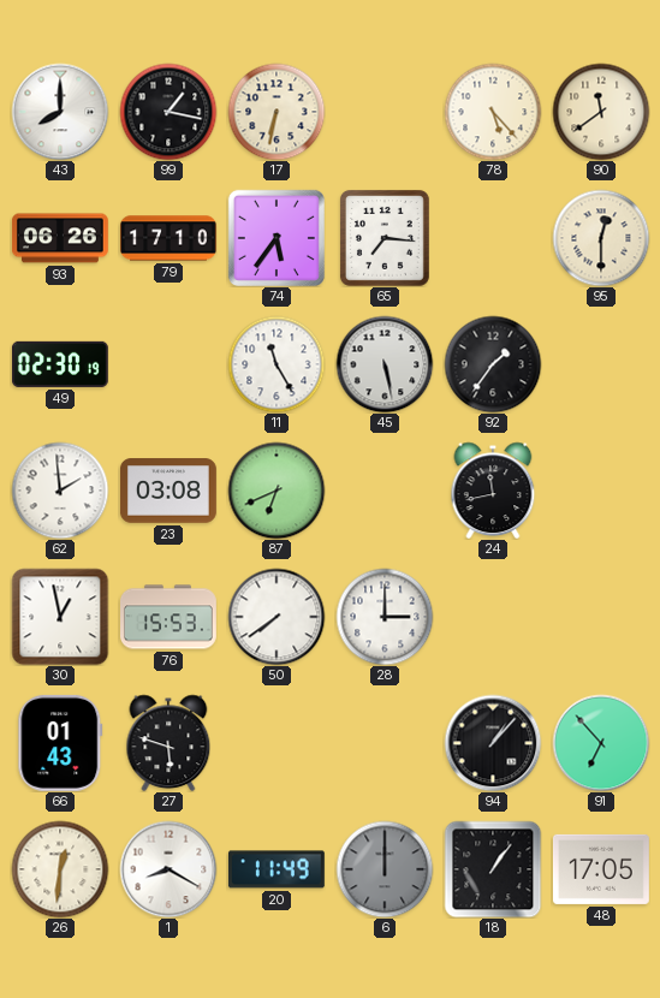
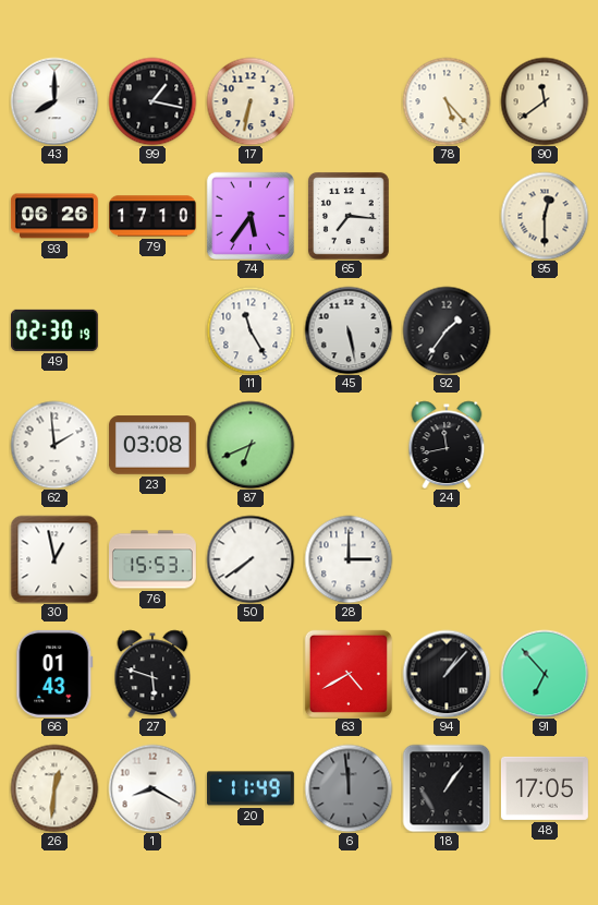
63: none -> 4:40 (349, 674)
6: 12:00 -> 11:59 (349, 788)
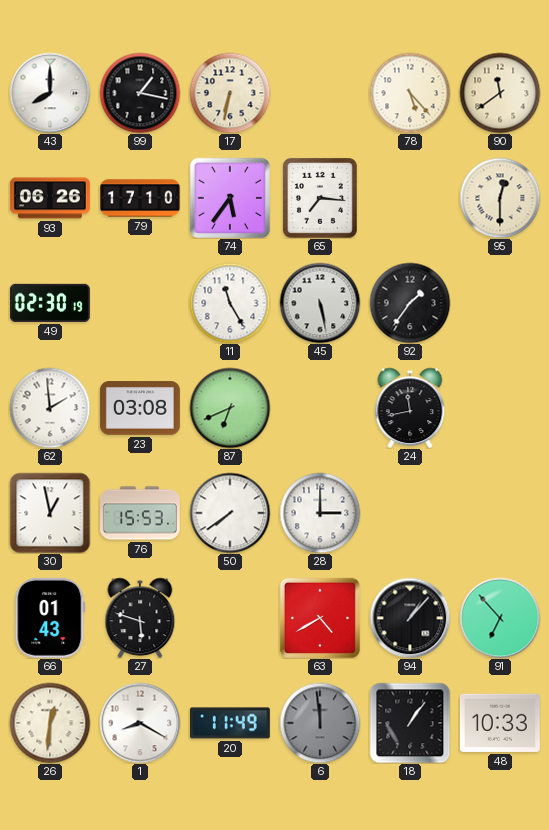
48: 17:05 -> 10:33 (500, 723)
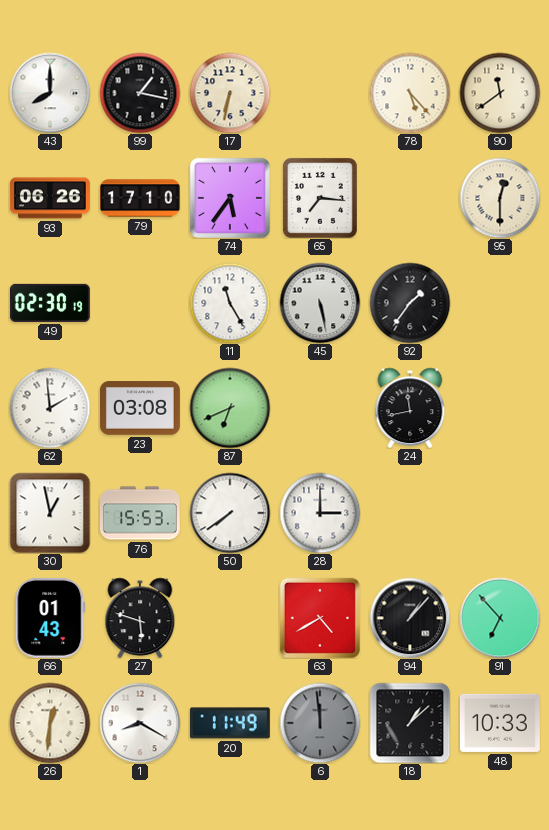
18: 1:06 -> 1:08 (410, 723)
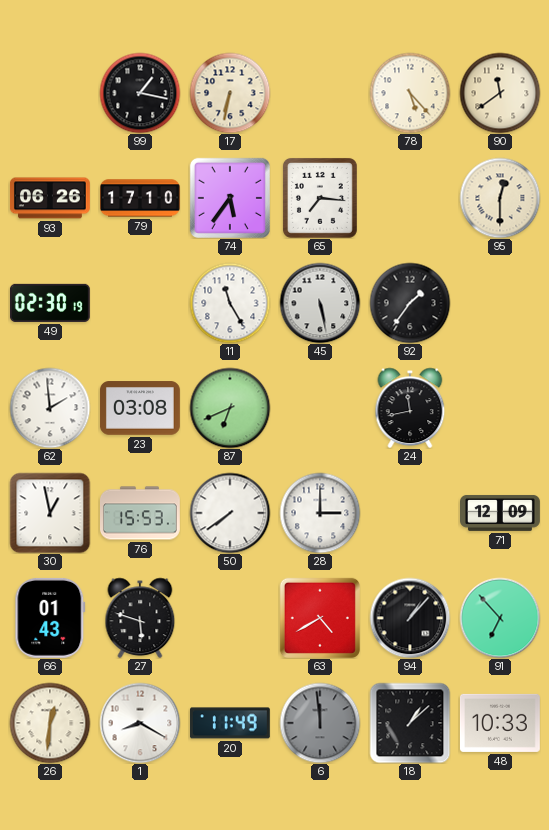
43: 8:00 -> none (50, 93)
71: none -> 12:09 (501, 513)
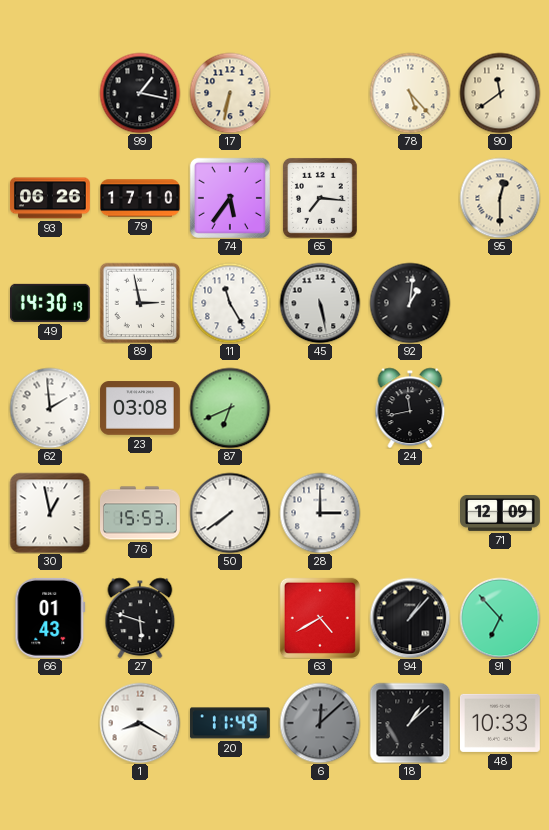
49: 02:30 -> 14:30 (50, 303)
89: none -> 2:58 (140, 303)
92: 1:36 -> 1:01 (410, 303)
26: 12:31 -> none (50, 723)
6: 11:59 -> 12:08 (320, 723)
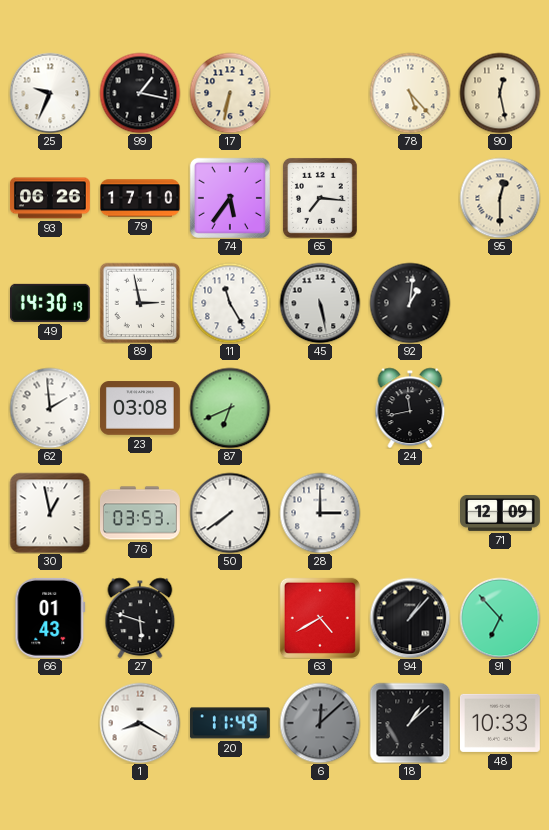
25: none -> 9:34 (50, 93)
90: 11:39 -> 12:28 (500, 93)
76: 15:53 -> 03:53 (141, 513)
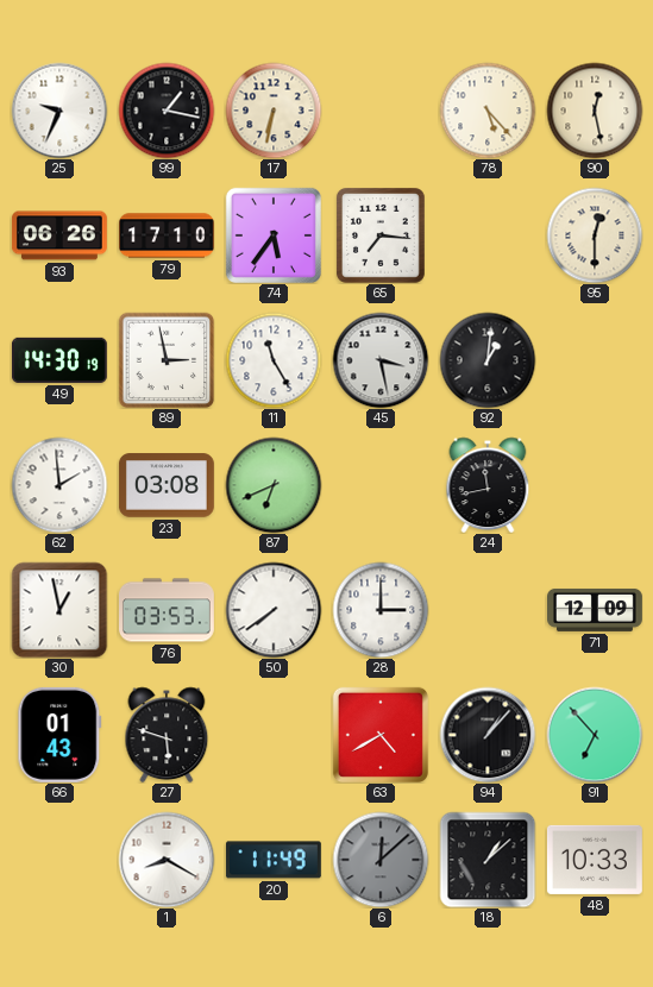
45: 5:28 -> 3:28 (381, 360)
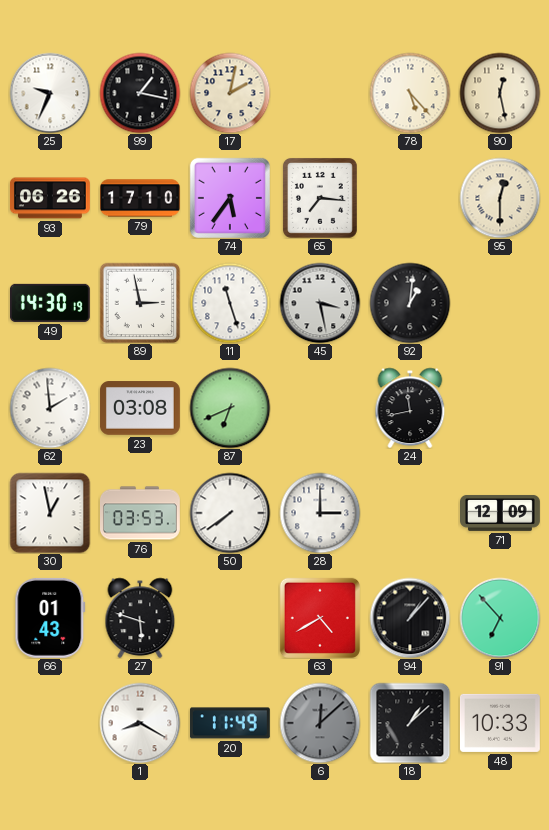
17: 6:32 -> 2:02 (230, 93)
11: 11:25 -> 11:27 (230, 303)
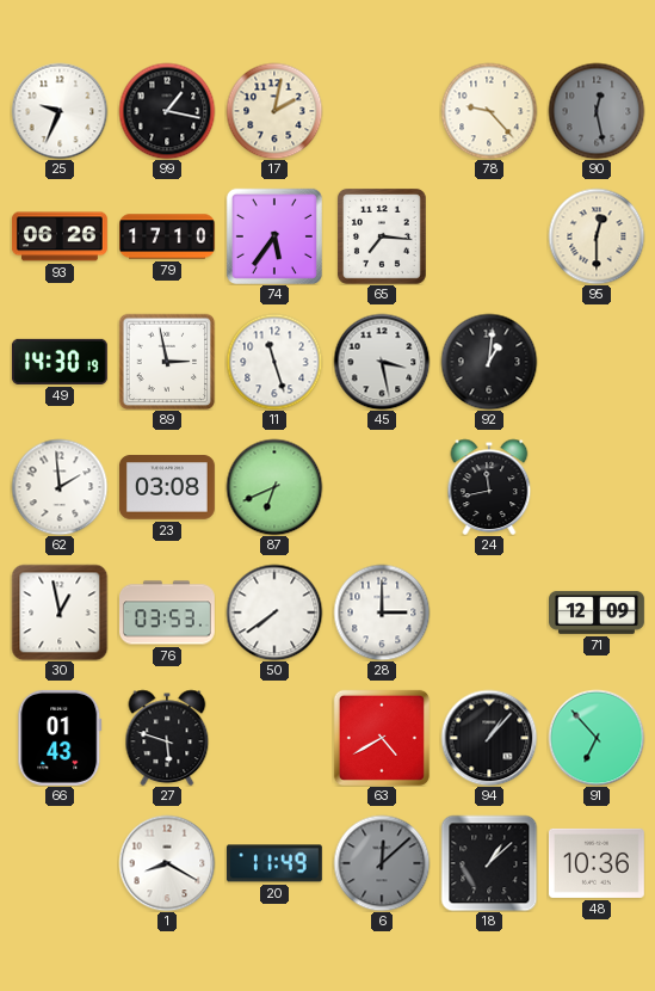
78: 5:23 -> 9:23 (489, 111)
90 dial: cream -> grey (597, 111)
48: 10:33 -> 10:36 (597, 863)
